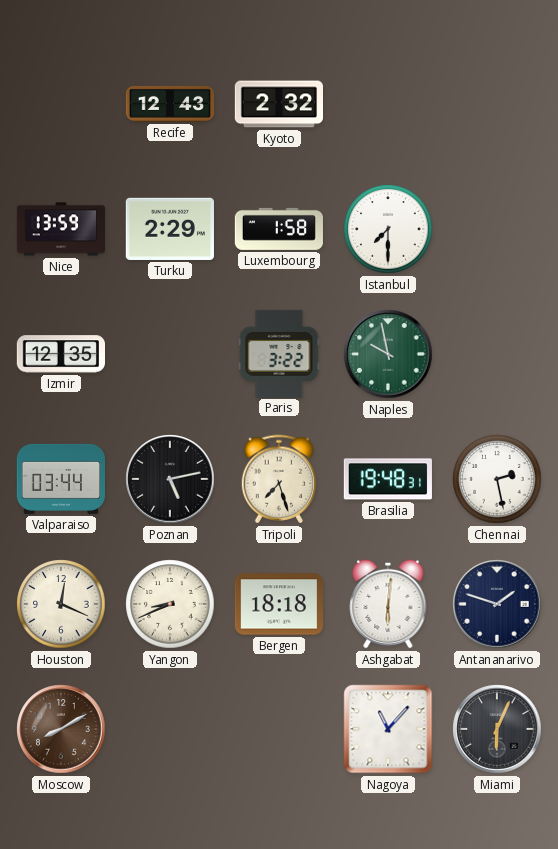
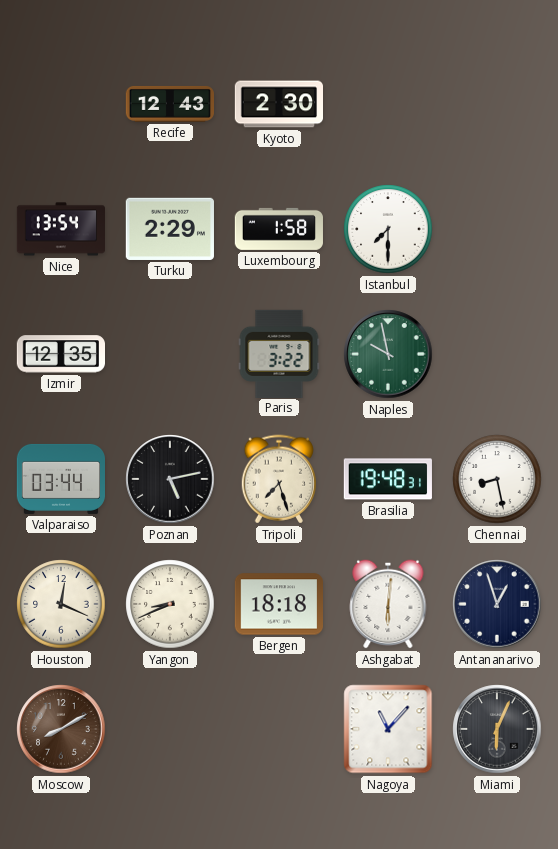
Kyoto: 2:32 -> 2:30 (278, 104)
Nice: 13:59 -> 13:54 (60, 229)
Chennai: 2:28 -> 8:28 (497, 479)
Antananarivo: 1:48 -> 12:57 (497, 604)
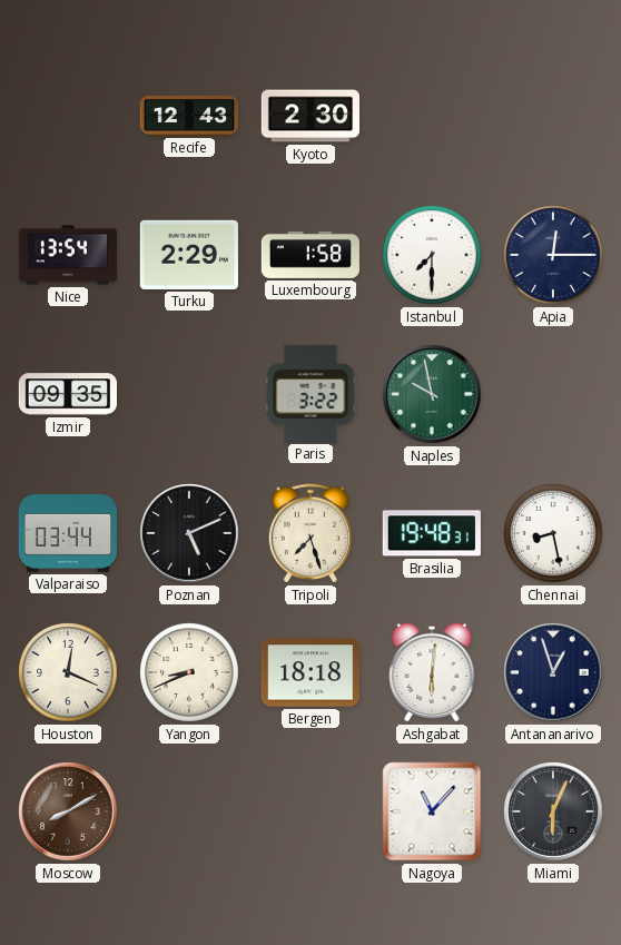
Apia: none -> 12:15 (553, 255)
Izmir: 12:35 -> 09:35 (67, 394)
Poznan: 5:13 -> 5:11 (189, 533)
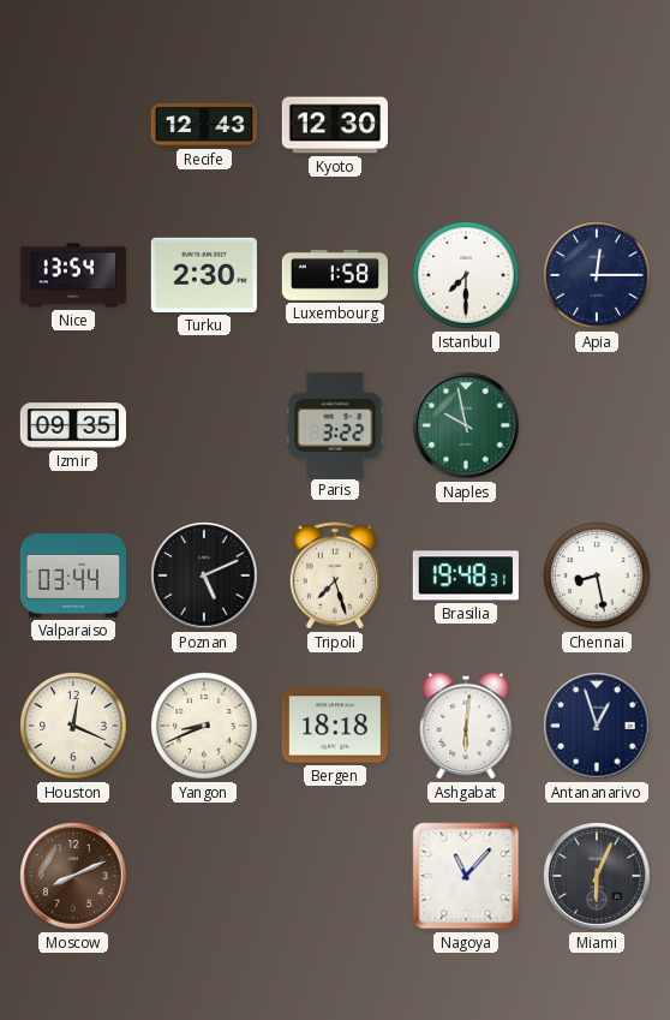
Kyoto: 2:30 -> 12:30 (334, 125)
Turku: 2:29 -> 2:30 (204, 275)
Moscow: 8:10 -> 8:11 (73, 876)
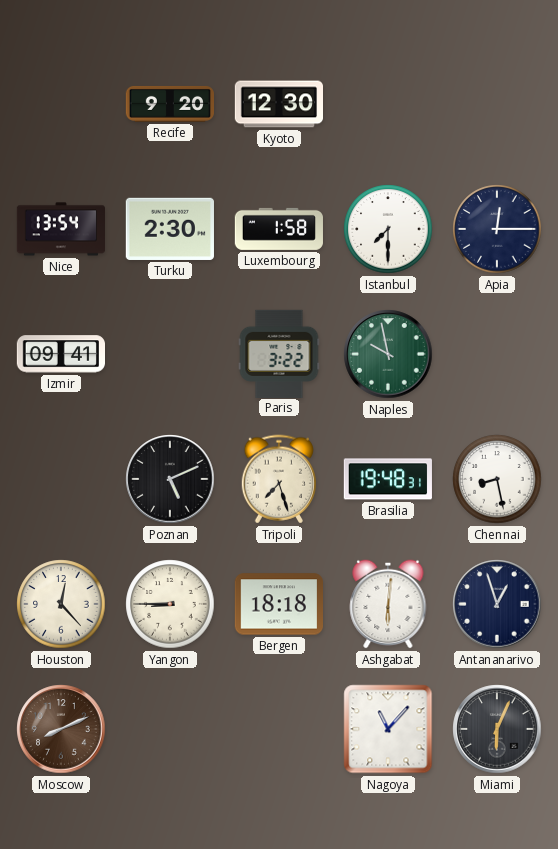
Recife: 12:43 -> 9:20 (169, 104)
Izmir: 09:35 -> 09:41 (60, 354)
Valparaiso: 03:44 -> none (72, 575)
Houston: 12:19 -> 12:23 (61, 604)
Yangon: 8:41 -> 8:45 (170, 604)
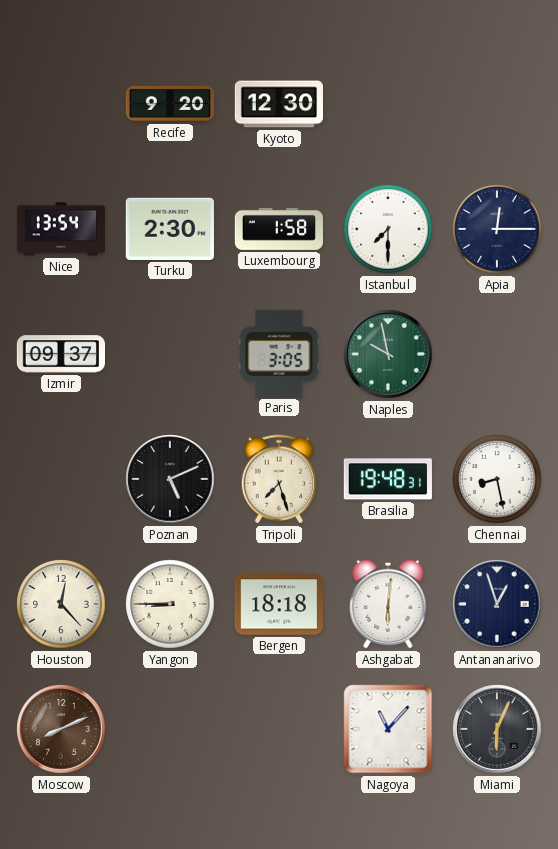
Izmir: 09:41 -> 09:37 (60, 354)
Paris: 3:22 -> 3:05 (279, 353)
